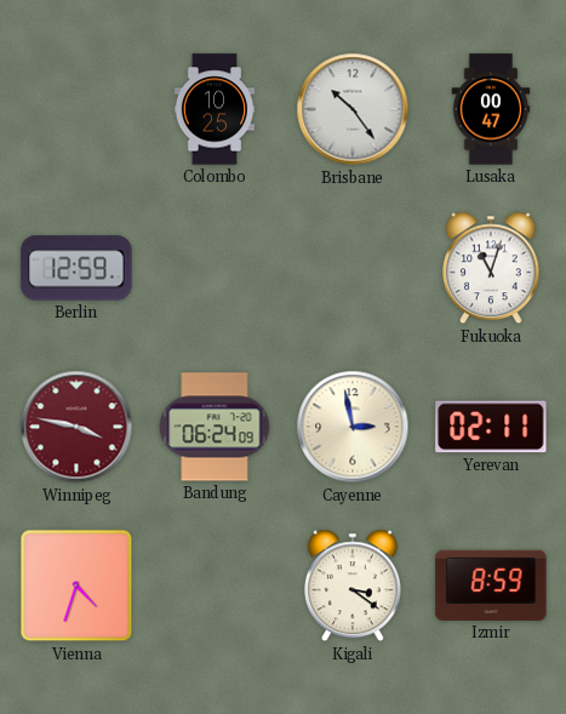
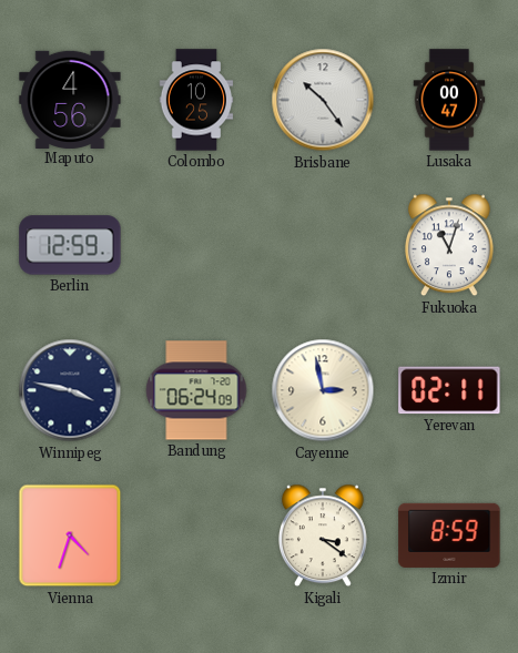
Maputo: none -> 4:56 (70, 99)
Winnipeg dial: burgundy -> navy (70, 390)
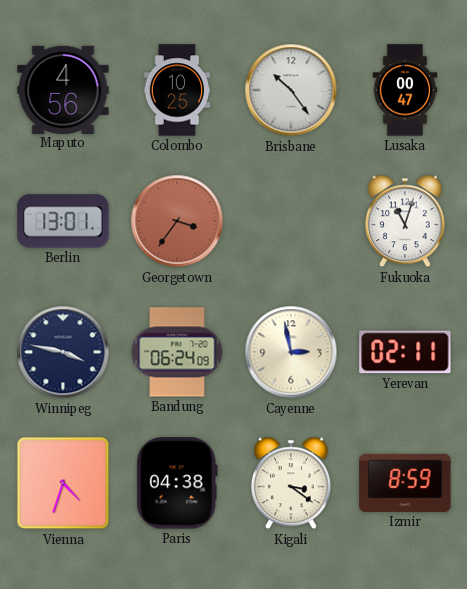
Berlin: 12:59 -> 13:01 (63, 221)
Georgetown: none -> 3:36 (177, 221)
Paris: none -> 04:38 (177, 483)
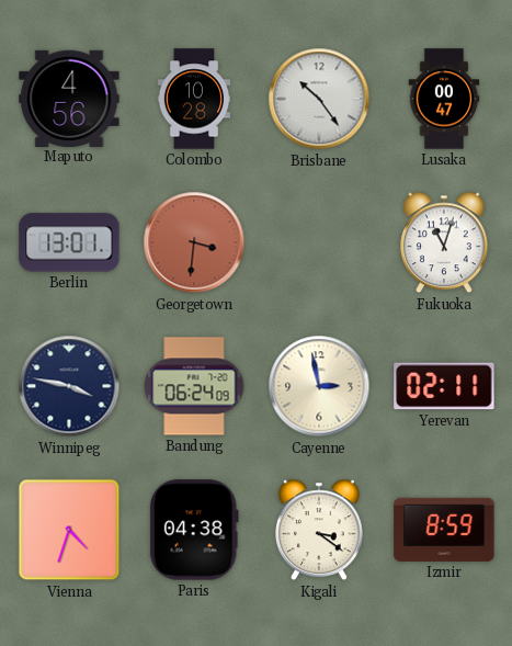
Colombo: 10:25 -> 10:28 (194, 99)
Georgetown: 3:36 -> 3:31 (194, 242)
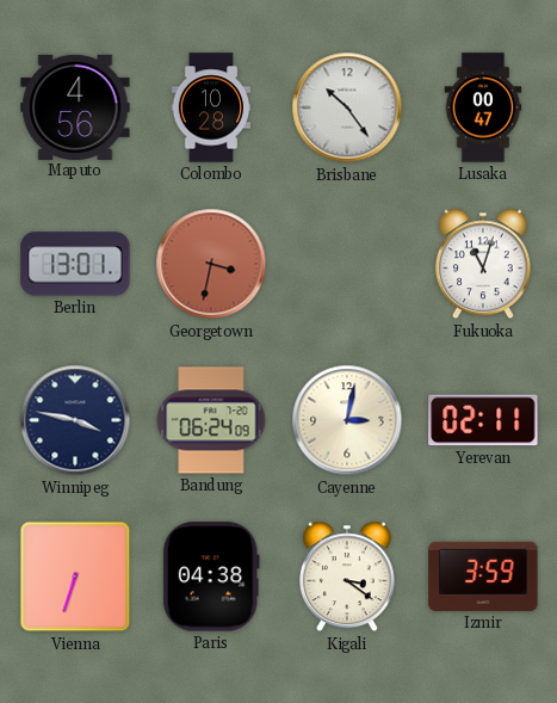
Georgetown: 3:31 -> 3:32 (211, 264)
Cayenne: 2:58 -> 3:02 (347, 420)
Vienna: 4:33 -> 6:33 (75, 576)
Izmir: 8:59 -> 3:59 (483, 576)
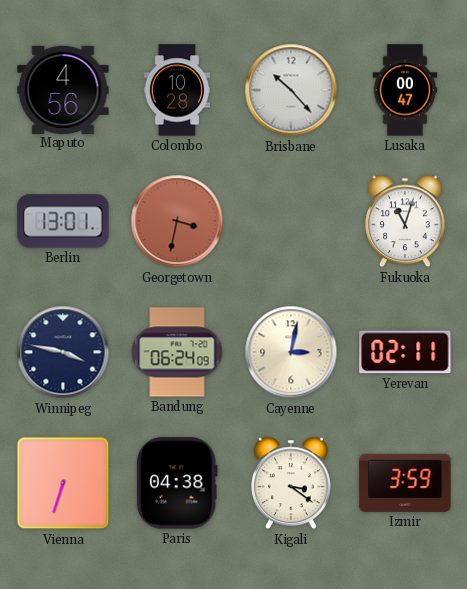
Brisbane: 10:24 -> 10:23 (291, 90)
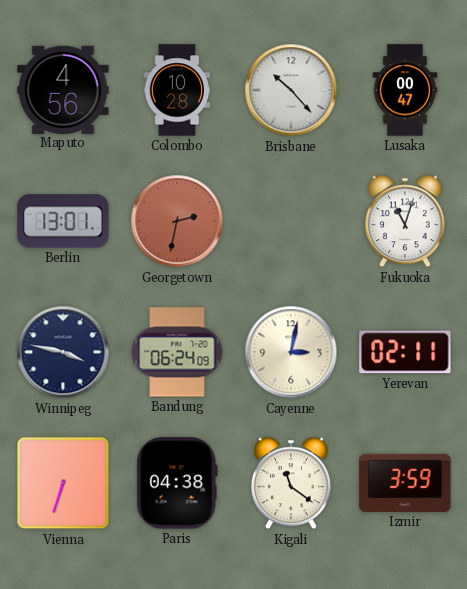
Georgetown: 3:32 -> 2:32 (177, 221)
Kigali: 3:21 -> 11:21 (291, 483)
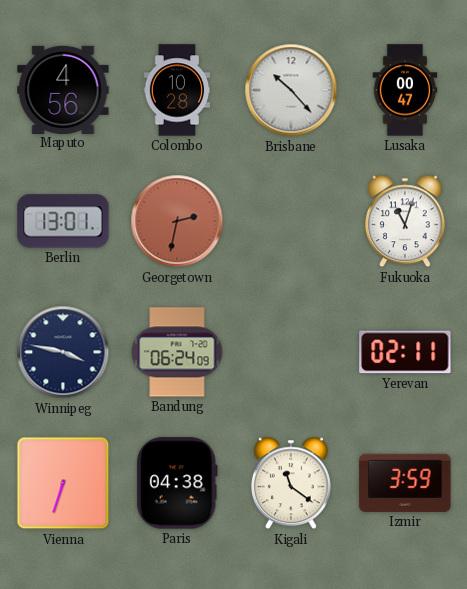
Cayenne: 3:02 -> none (291, 352)
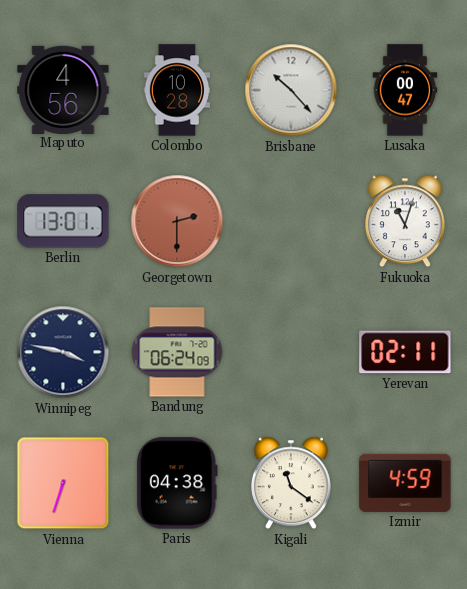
Georgetown: 2:32 -> 2:30 (177, 221)
Izmir: 3:59 -> 4:59 (405, 483)
